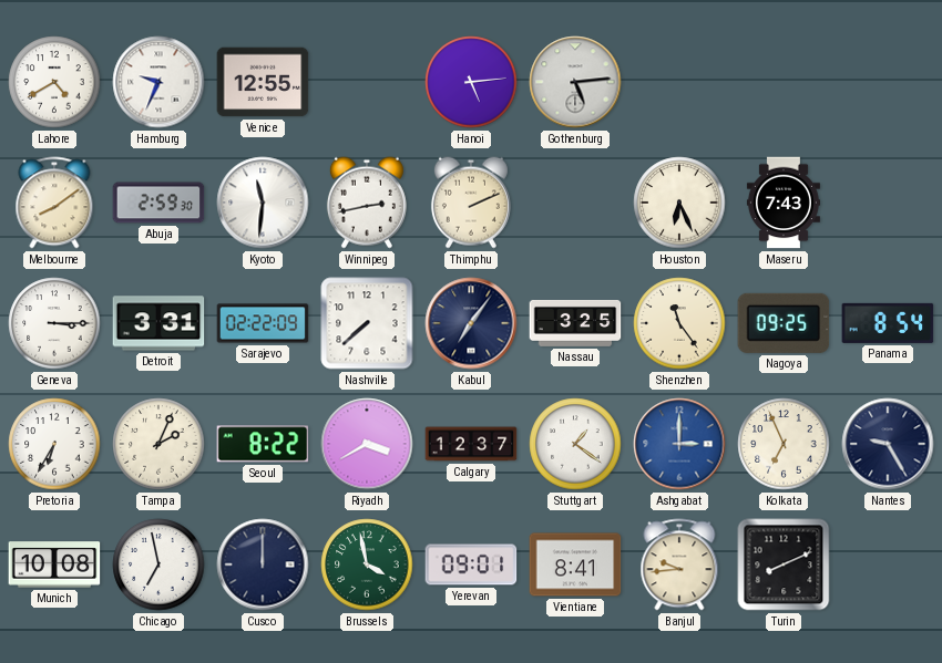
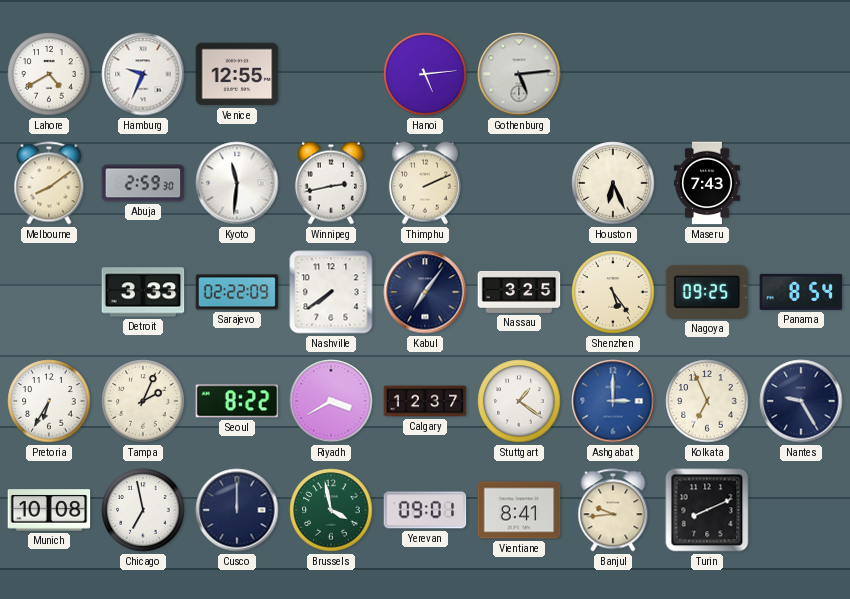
Geneva: 3:15 -> none (54, 323)
Detroit: 3:31 -> 3:33 (143, 292)
Nashville: 7:38 -> 7:39 (331, 292)
Shenzhen: 11:24 -> 5:24 (613, 292)
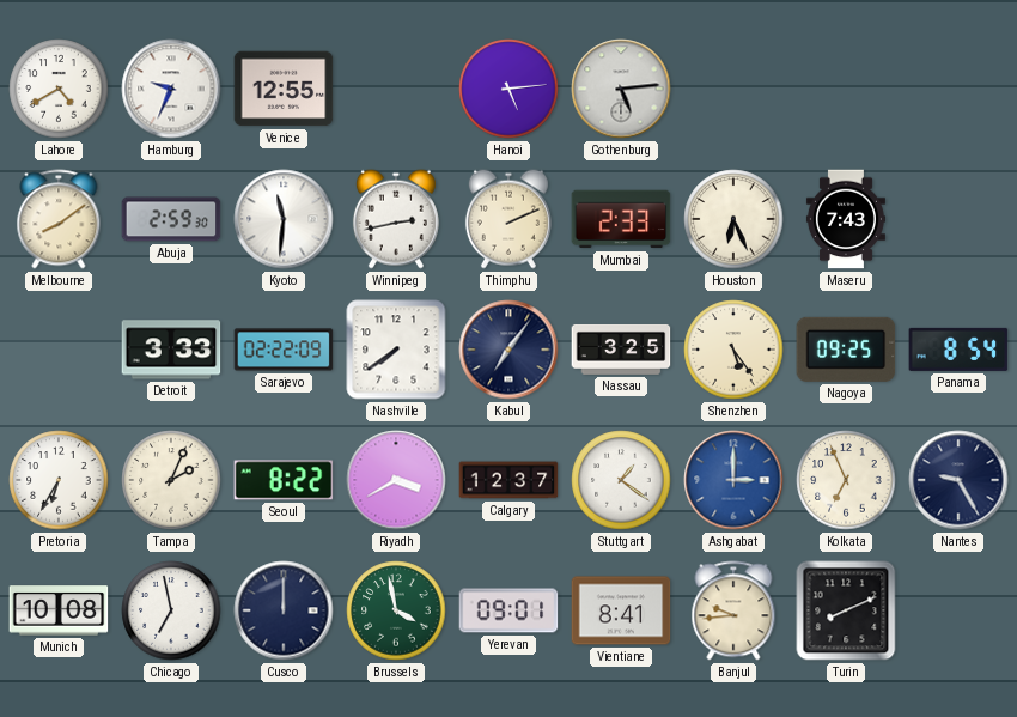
Mumbai: none -> 2:33 (621, 219)
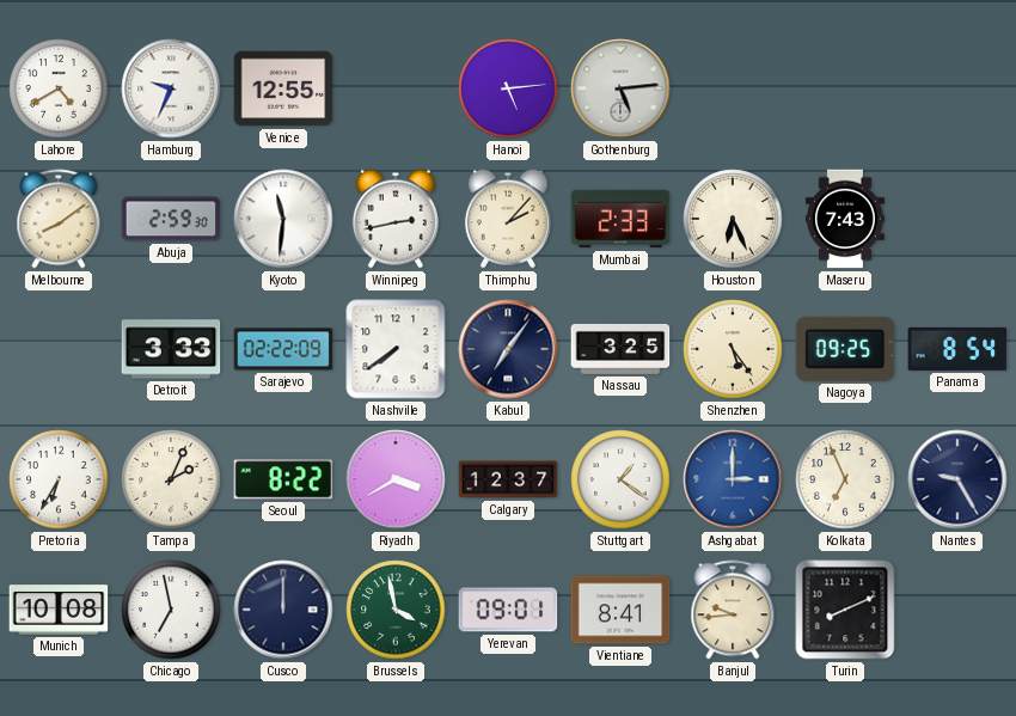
Thimphu: 2:11 -> 2:07 (508, 219)
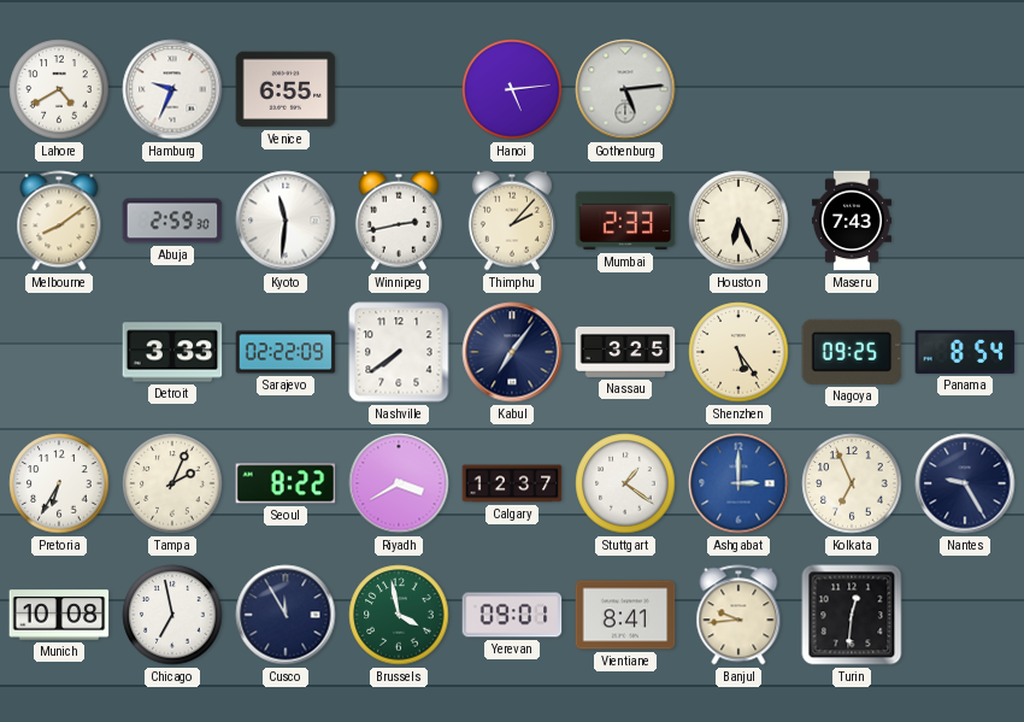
Venice: 12:55 -> 6:55 (286, 89)
Cusco: 12:00 -> 11:55 (286, 615)
Turin: 8:11 -> 12:31 (852, 615)
